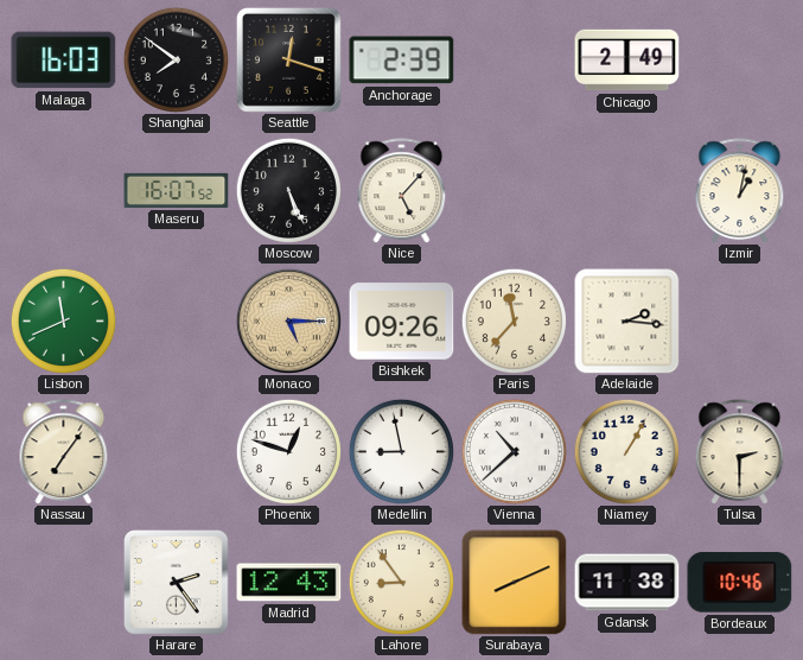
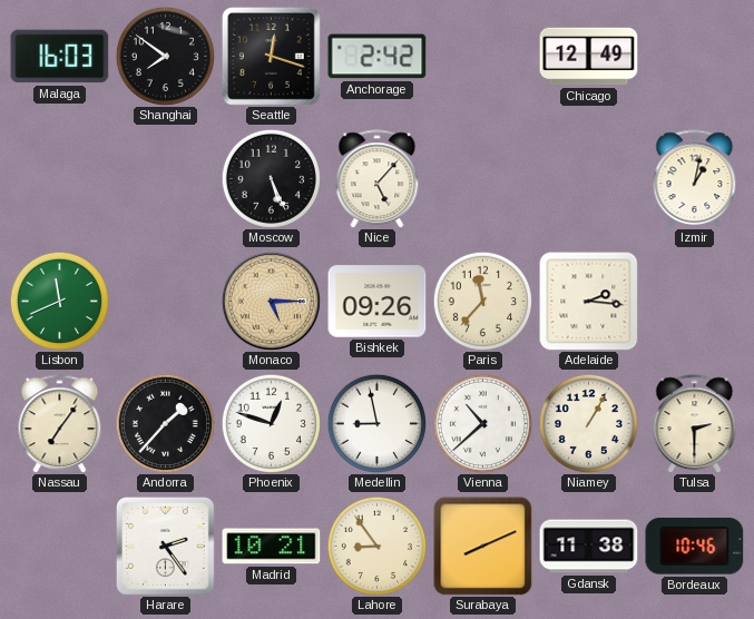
Anchorage: 2:39 -> 2:42 (378, 57)
Chicago: 2:49 -> 12:49 (589, 57)
Maseru: 16:07 -> none (177, 190)
Andorra: none -> 1:37 (165, 423)
Madrid: 12:43 -> 10:21 (272, 547)
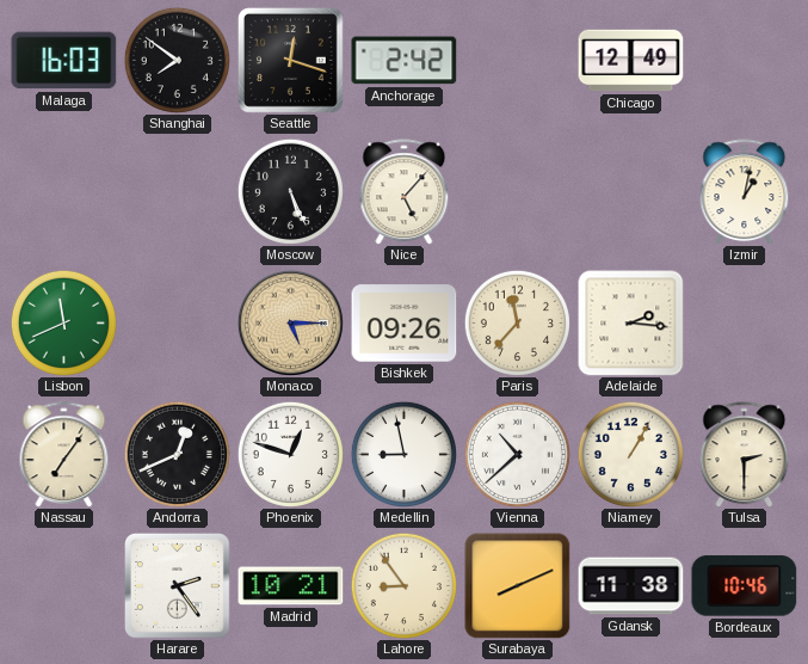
Andorra: 1:37 -> 12:41 (177, 454)
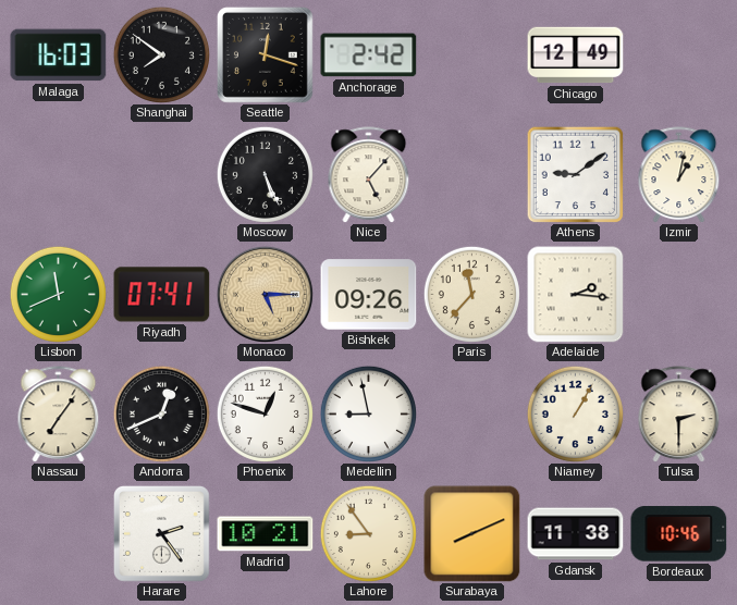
Athens: none -> 9:09 (575, 174)
Riyadh: none -> 07:41 (162, 295)
Vienna: 10:38 -> none (517, 454)
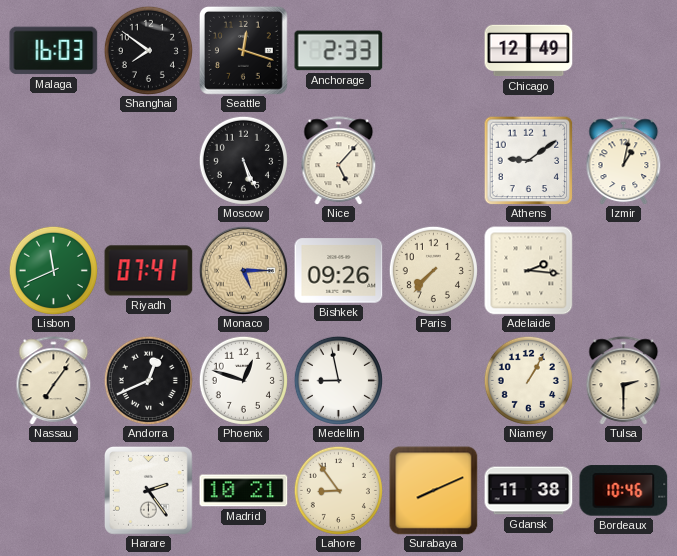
Anchorage: 2:42 -> 2:33 (339, 51)
Paris: 11:37 -> 7:37 (433, 270)
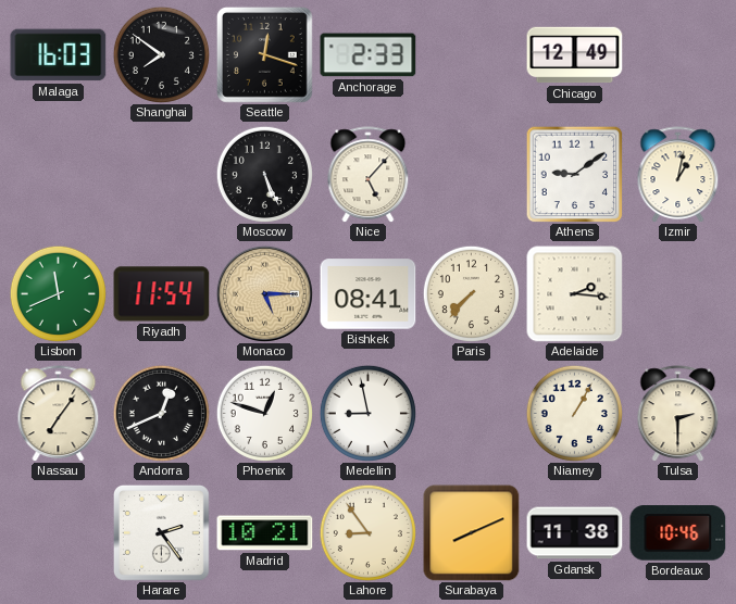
Riyadh: 07:41 -> 11:54 (162, 294)
Bishkek: 09:26 -> 08:41 (369, 294)
